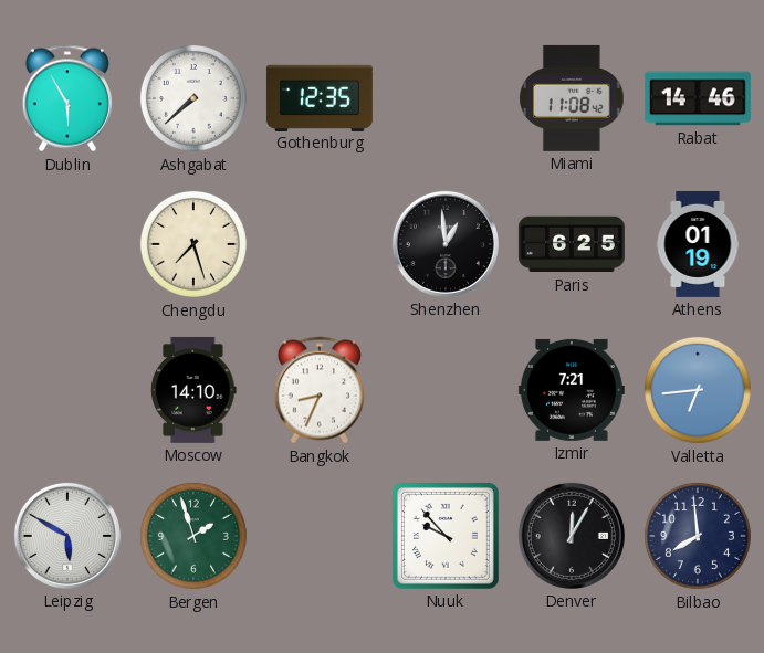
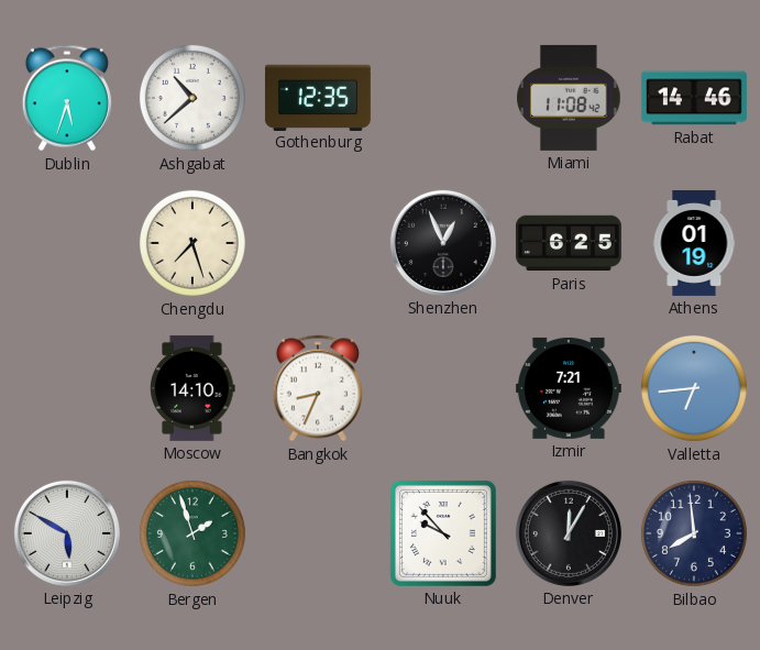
Dublin: 5:55 -> 5:33 (67, 98)
Ashgabat: 7:38 -> 10:38 (192, 98)
Shenzhen: 12:59 -> 12:56 (443, 243)
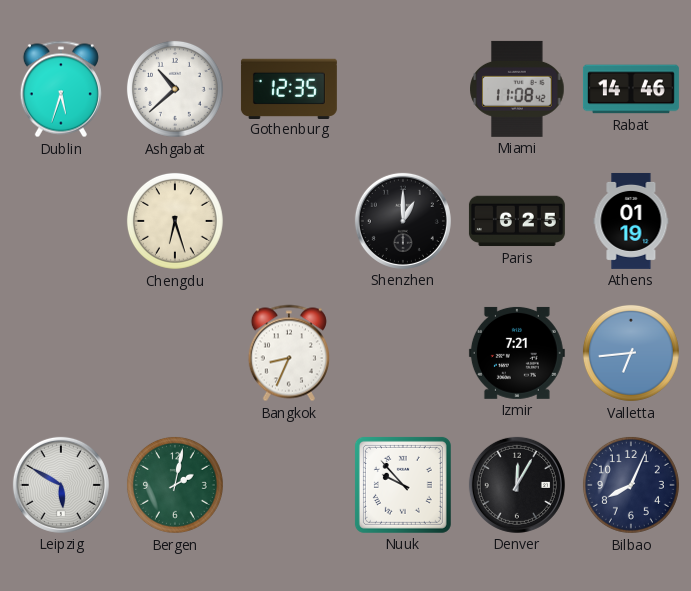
Chengdu: 7:27 -> 6:27 (175, 221)
Shenzhen: 12:56 -> 1:00 (403, 221)
Moscow: 14:10 -> none (192, 388)
Bergen: 1:57 -> 2:02 (175, 485)
Bilbao: 7:59 -> 8:04 (631, 485)
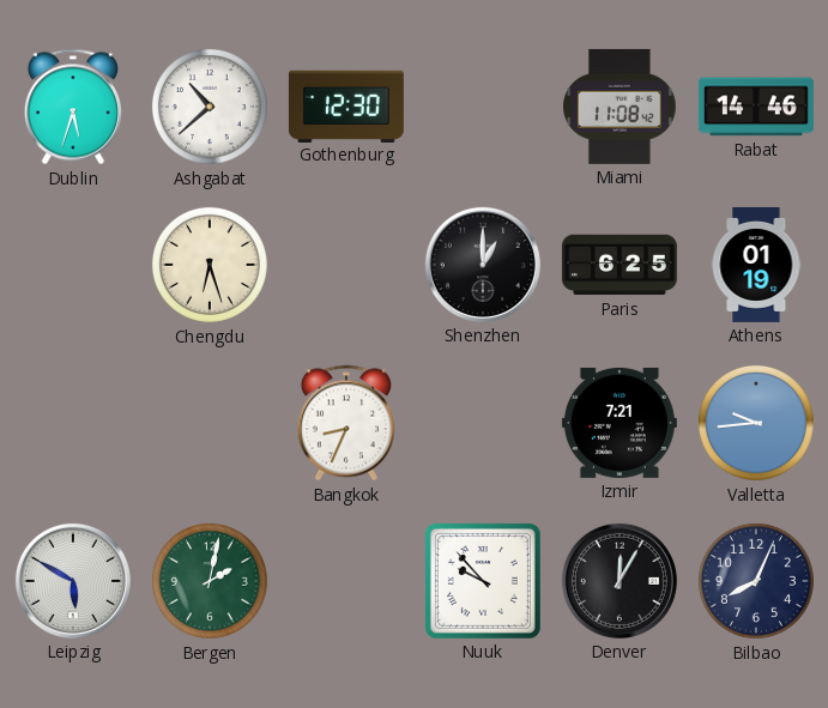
Gothenburg: 12:35 -> 12:30 (346, 105)
Valletta: 6:44 -> 9:44 (756, 423)
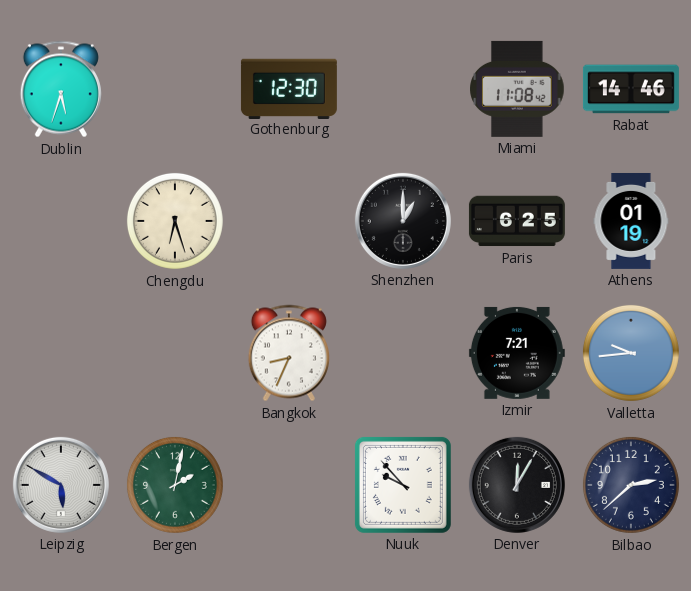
Ashgabat: 10:38 -> none (210, 107)
Bilbao: 8:04 -> 2:38 (631, 485)
